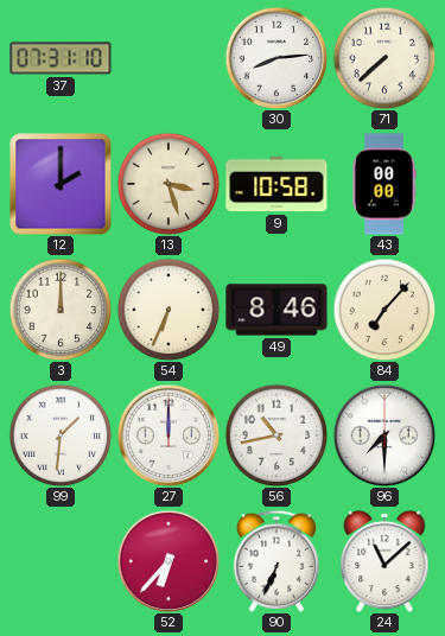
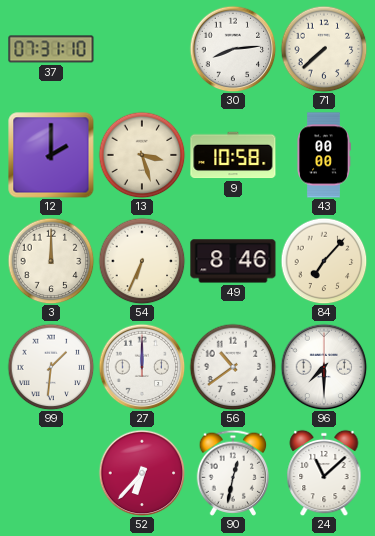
56: 10:43 -> 10:39 (233, 367)
90: 6:34 -> 12:32 (233, 473)
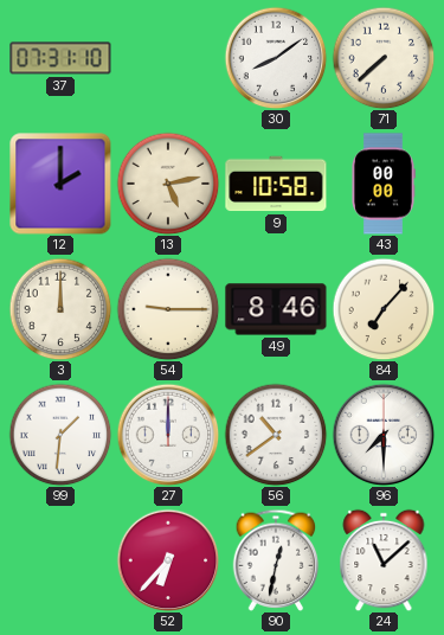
30: 8:14 -> 8:09 (276, 58)
13: 3:27 -> 5:13 (168, 184)
54: 6:34 -> 9:15 (168, 309)
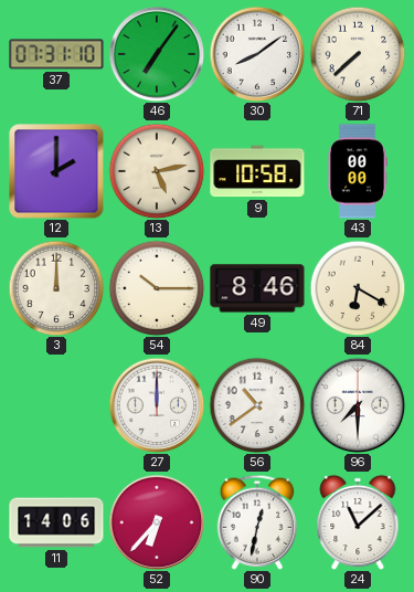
46: none -> 7:06 (157, 54)
54: 9:15 -> 10:15 (157, 288)
84: 7:07 -> 6:20 (358, 288)
99: 1:31 -> none (60, 435)
11: none -> 14:06 (56, 522)
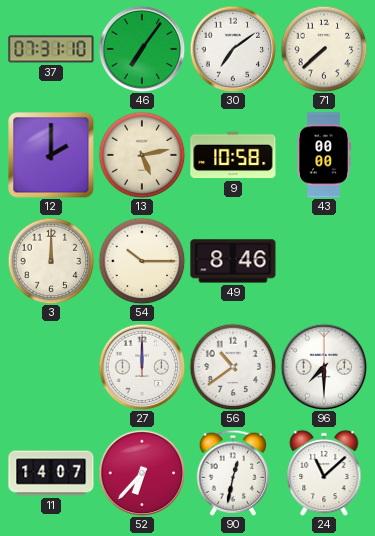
30: 8:09 -> 7:09 (233, 49)
84: 6:20 -> none (358, 288)
11: 14:06 -> 14:07 (51, 473)
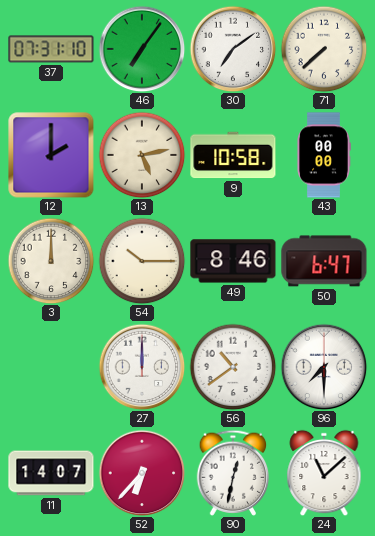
50: none -> 6:47 (324, 261)
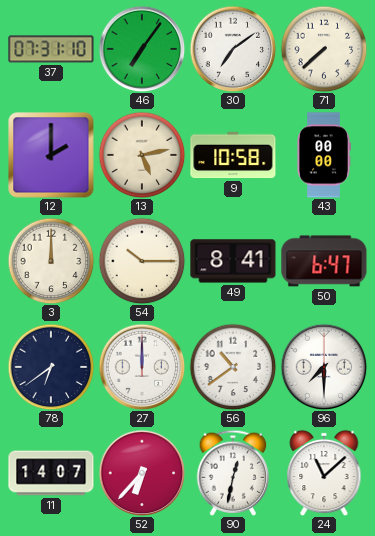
49: 8:46 -> 8:41 (233, 261)
78: none -> 6:39 (51, 367)
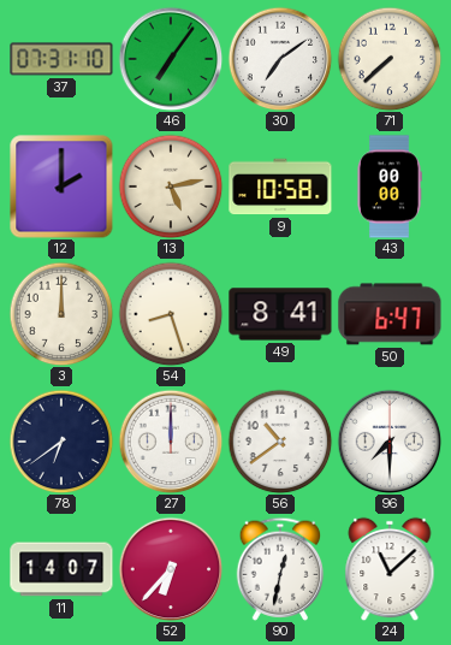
54: 10:15 -> 8:27 (171, 314)
